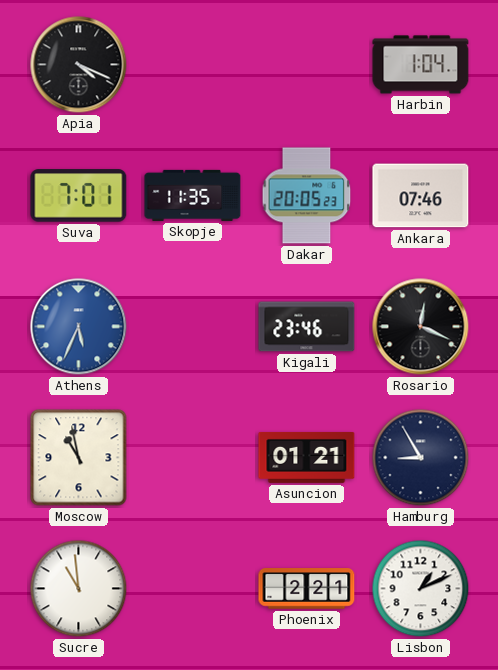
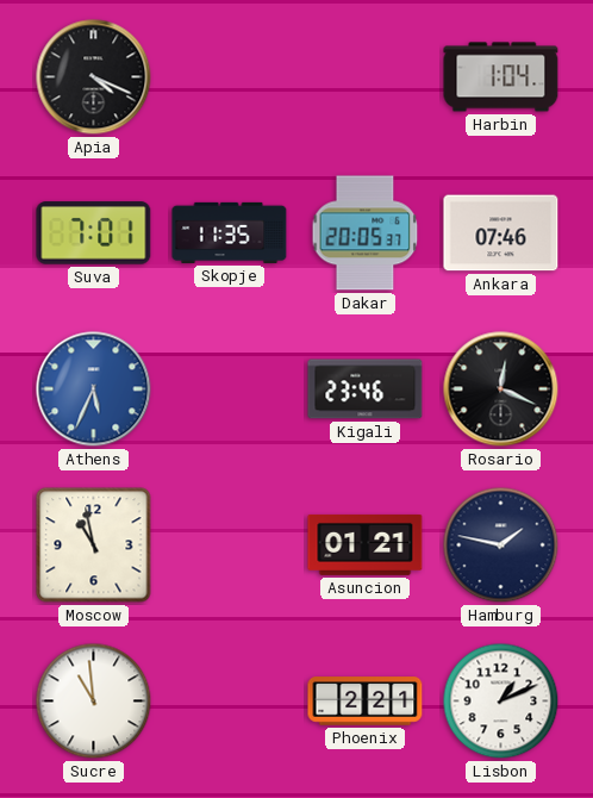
Dakar: 20:05:23 -> 20:05:37 (366, 233)
Hamburg: 8:55 -> 1:47 (501, 545)
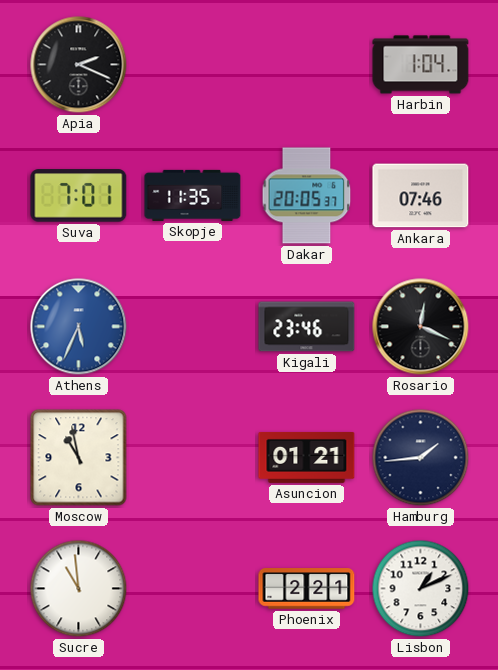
Apia: 4:19 -> 2:19 (79, 65)
Hamburg: 1:47 -> 1:44 (421, 458)
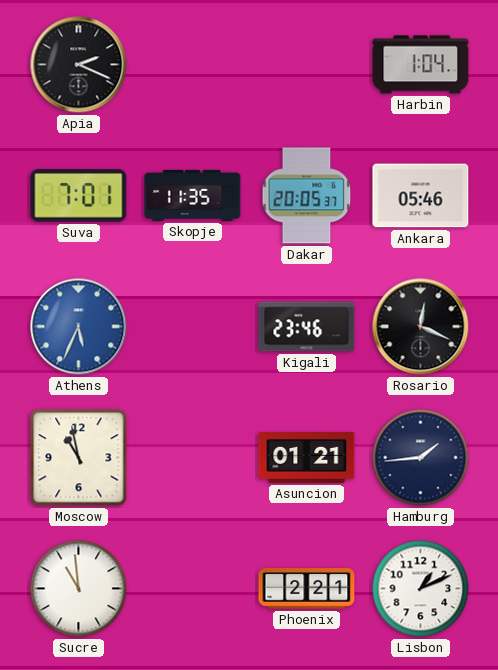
Ankara: 07:46 -> 05:46 (421, 196)
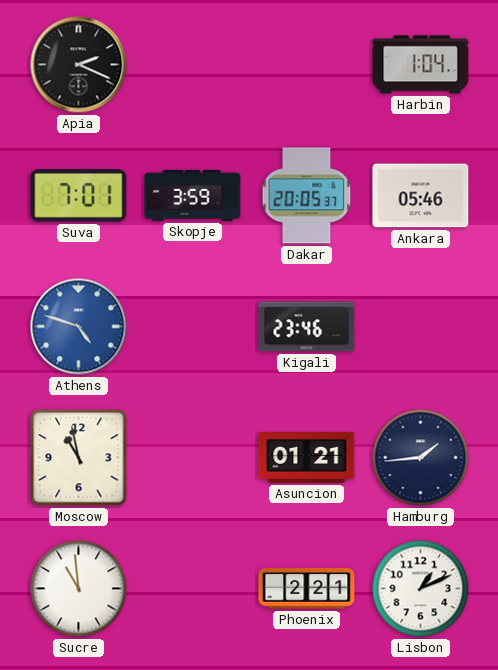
Skopje: 11:35 -> 3:59 (193, 195)
Athens: 5:34 -> 4:48 (79, 327)
Rosario: 12:19 -> none (421, 327)
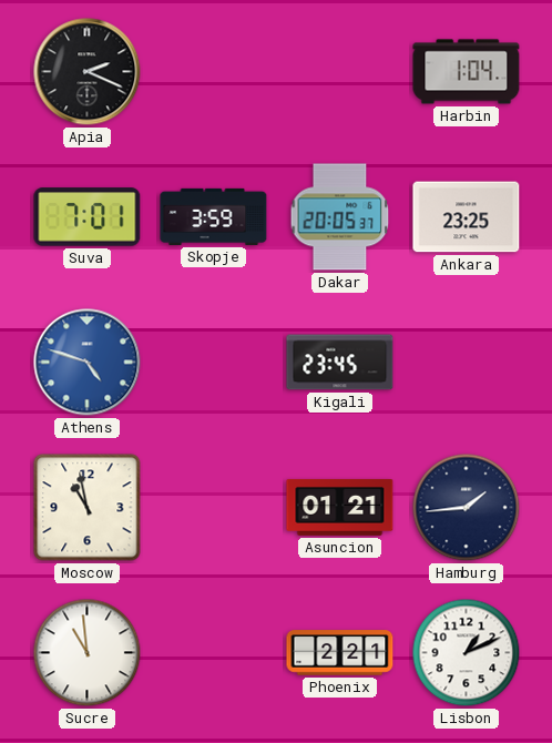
Ankara: 05:46 -> 23:25 (467, 217)
Kigali: 23:46 -> 23:45 (340, 363)
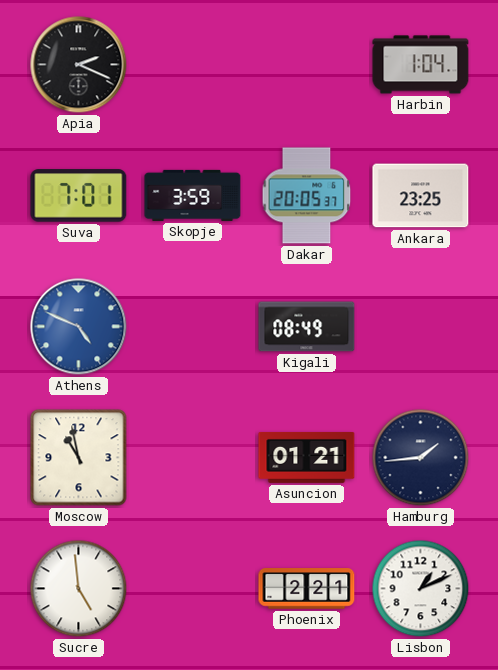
Athens: 4:48 -> 4:49 (79, 327)
Kigali: 23:45 -> 08:49 (307, 327)
Sucre: 10:59 -> 4:59 (79, 589)
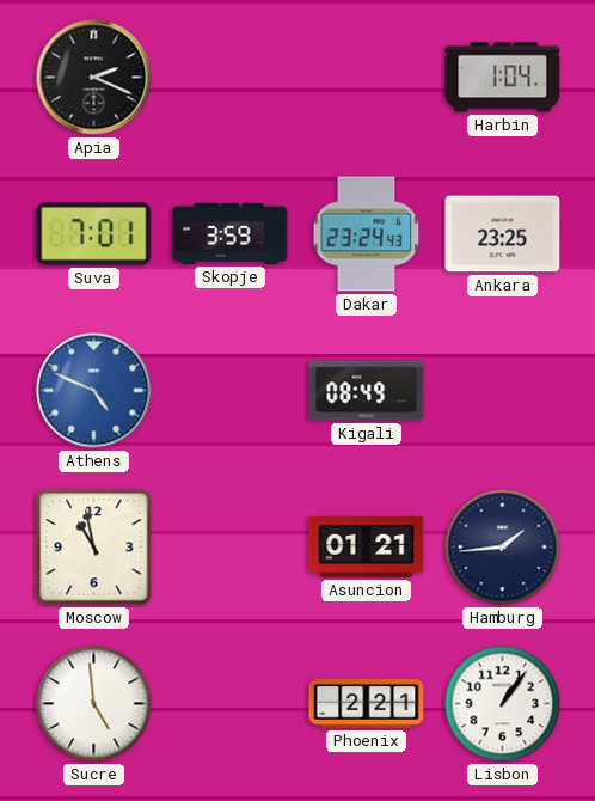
Dakar: 20:05 -> 23:24 (367, 234)
Lisbon: 1:11 -> 1:06 (503, 704)
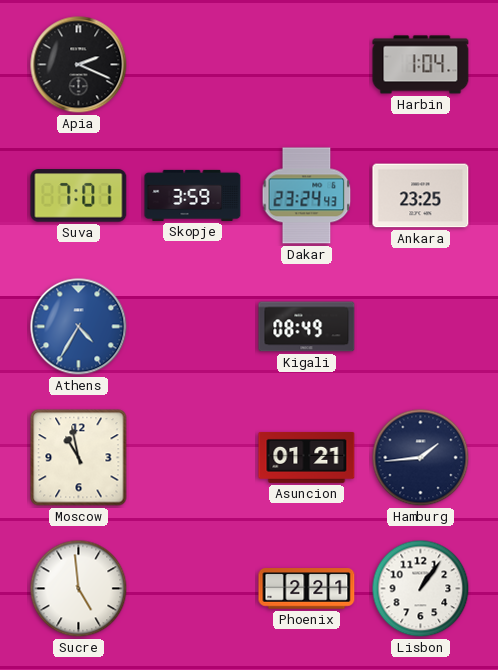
Athens: 4:49 -> 4:35 (79, 327)
